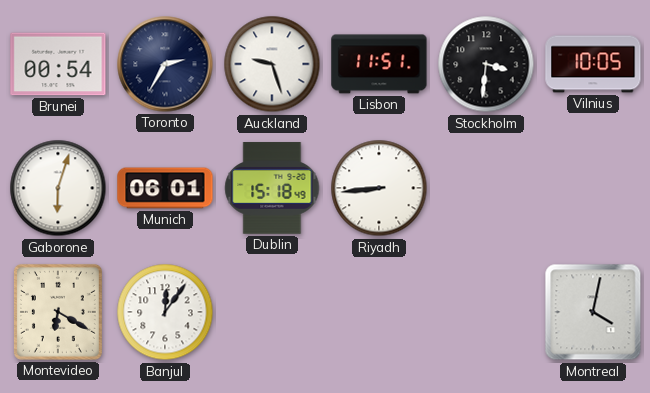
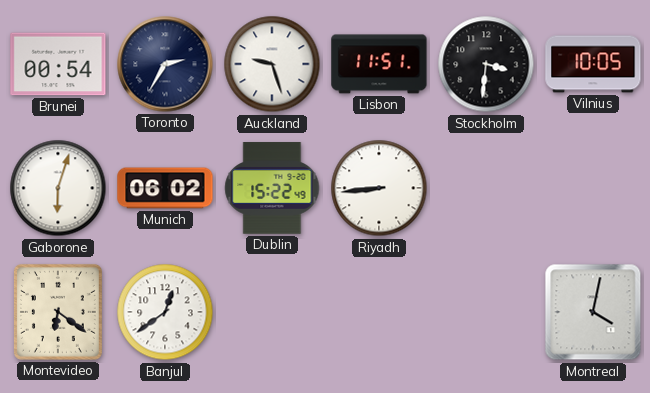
Munich: 06:01 -> 06:02 (165, 188)
Dublin: 15:18 -> 15:22 (272, 188)
Montevideo: 6:20 -> 6:21 (58, 312)
Banjul: 12:06 -> 12:39 (165, 312)
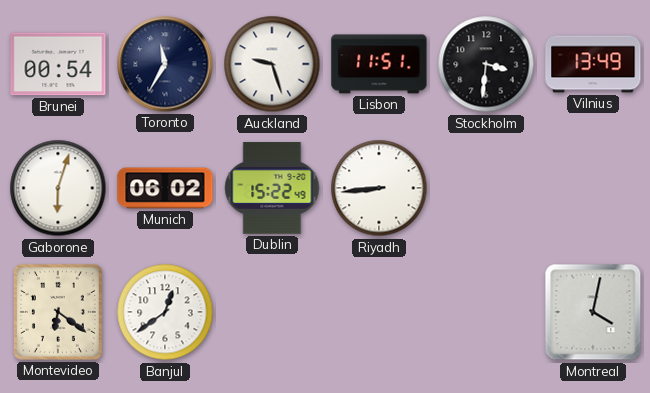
Toronto: 2:35 -> 11:35 (165, 64)
Vilnius: 10:05 -> 13:49 (593, 64)
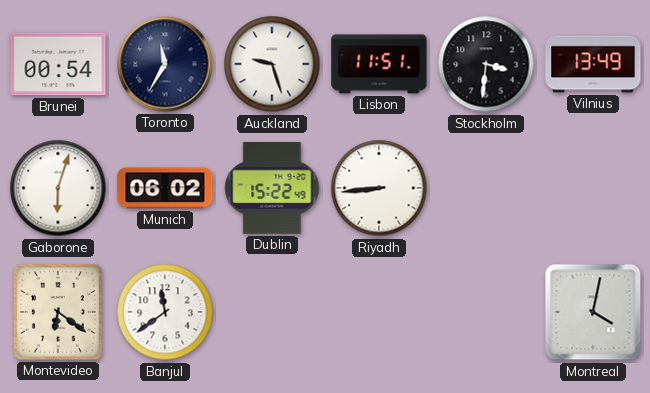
Banjul: 12:39 -> 11:39 (165, 312)
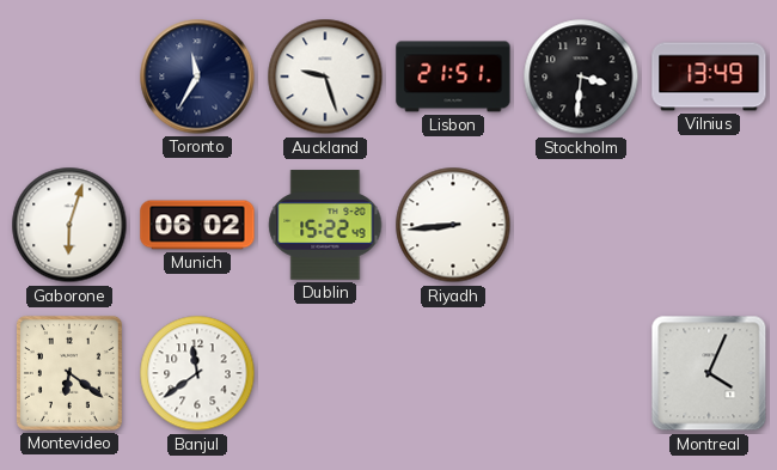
Brunei: 00:54 -> none (58, 64)
Lisbon: 11:51 -> 21:51 (453, 77)
Montreal: 4:02 -> 4:04 (709, 373)
